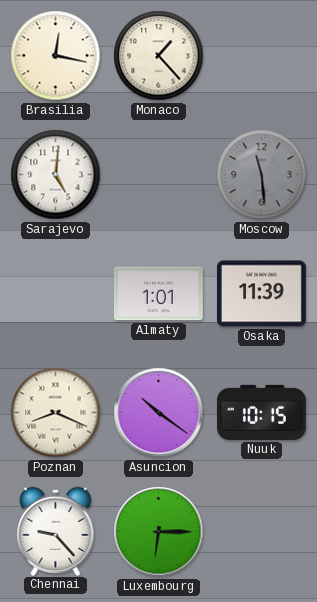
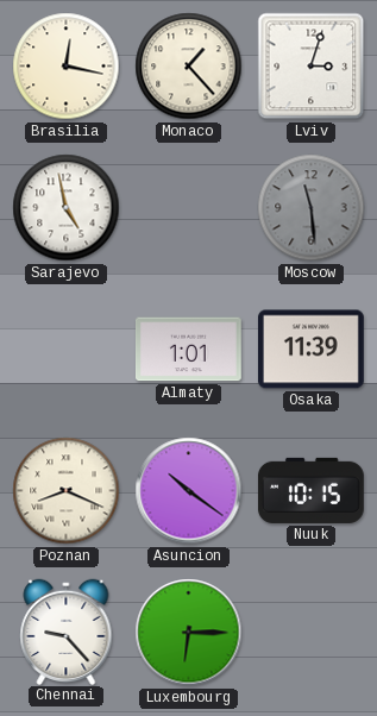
Lviv: none -> 3:03 (312, 67)
Sarajevo: 5:01 -> 4:58 (67, 208)
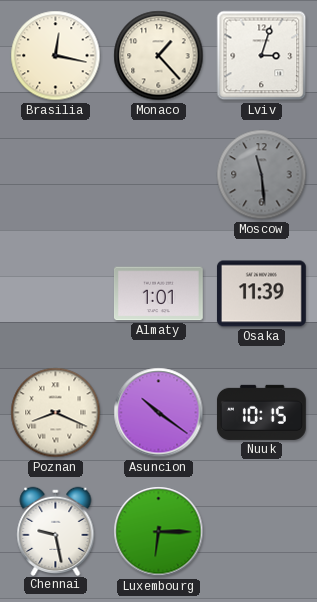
Sarajevo: 4:58 -> none (67, 208)
Chennai: 9:23 -> 9:28 (56, 531)
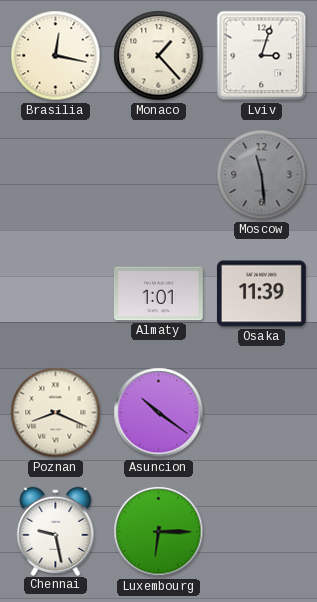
Nuuk: 10:15 -> none (261, 412)
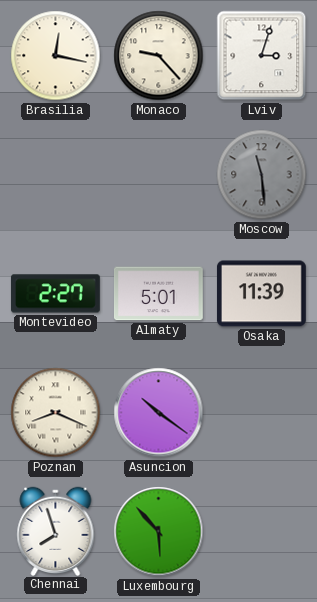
Monaco: 1:23 -> 9:23 (159, 56)
Montevideo: none -> 2:27 (55, 294)
Almaty: 1:01 -> 5:01 (158, 294)
Chennai: 9:28 -> 7:57 (56, 531)
Luxembourg: 6:15 -> 5:53 (159, 532)
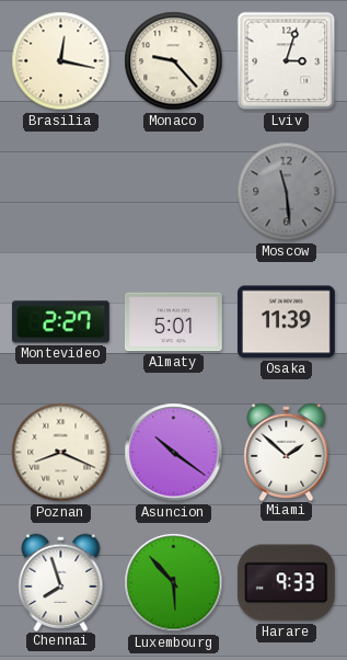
Miami: none -> 1:52 (287, 452)
Harare: none -> 9:33 (286, 583)
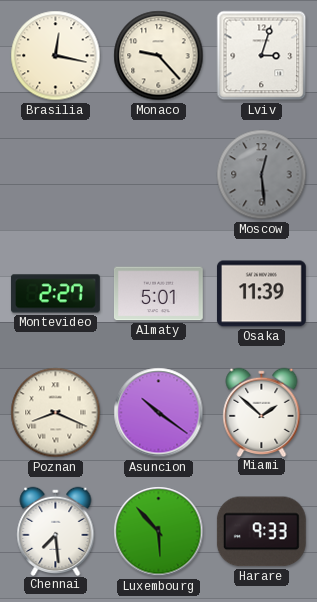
Moscow: 11:29 -> 12:29 (262, 175)
Chennai: 7:57 -> 7:29 (56, 531)
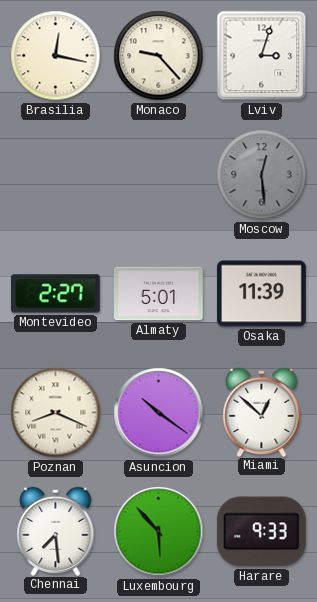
Miami: 1:52 -> 12:52 (262, 412)
